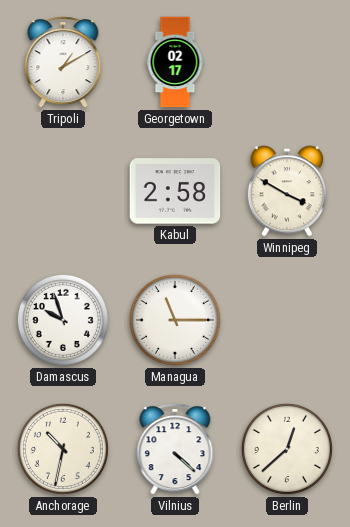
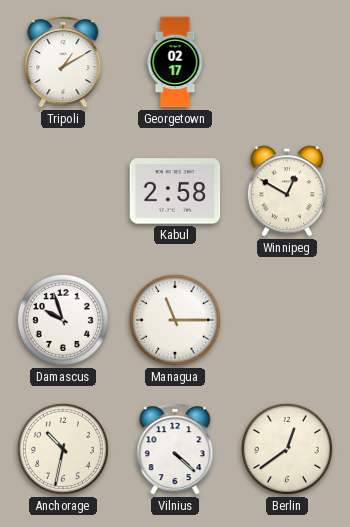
Winnipeg: 3:50 -> 12:50 (286, 191)
Berlin: 12:38 -> 12:39 (287, 449)
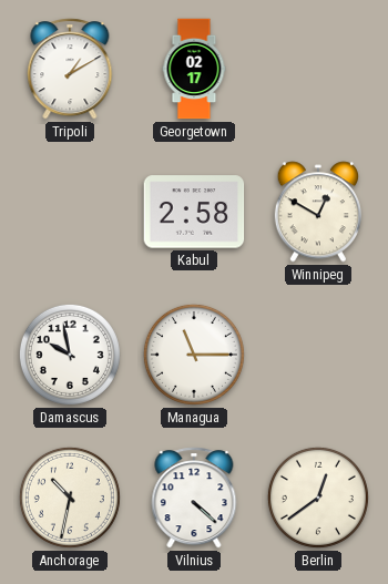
Damascus: 9:57 -> 9:58 (70, 355)
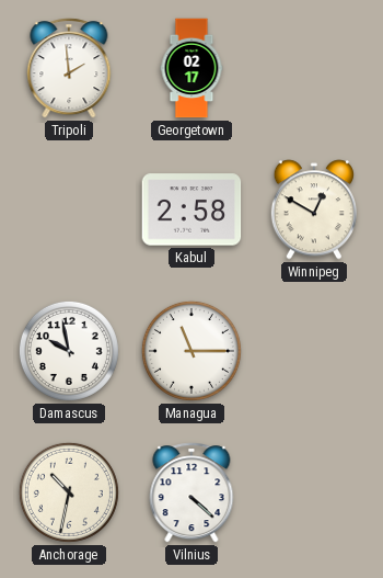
Tripoli: 1:10 -> 1:59 (69, 68)
Berlin: 12:39 -> none (318, 498)
